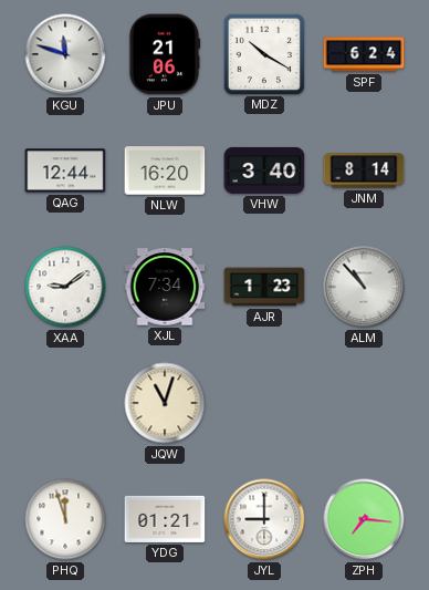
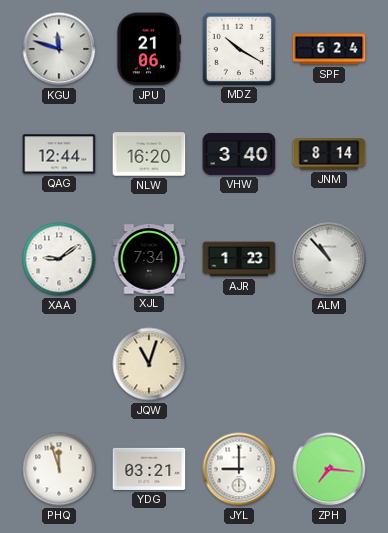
YDG: 01:21 -> 03:21 (149, 469)
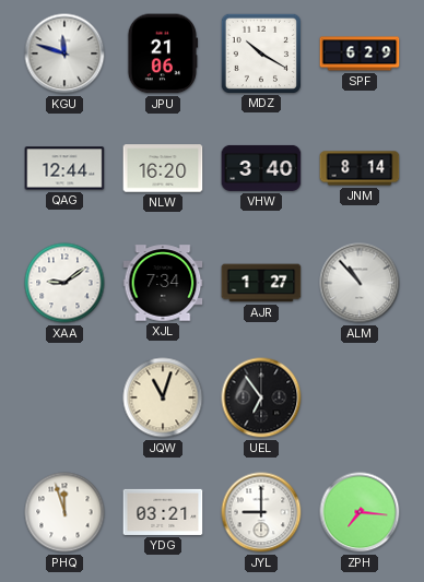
SPF: 6:24 -> 6:29 (360, 54)
AJR: 1:23 -> 1:27 (261, 283)
UEL: none -> 6:54 (261, 397)
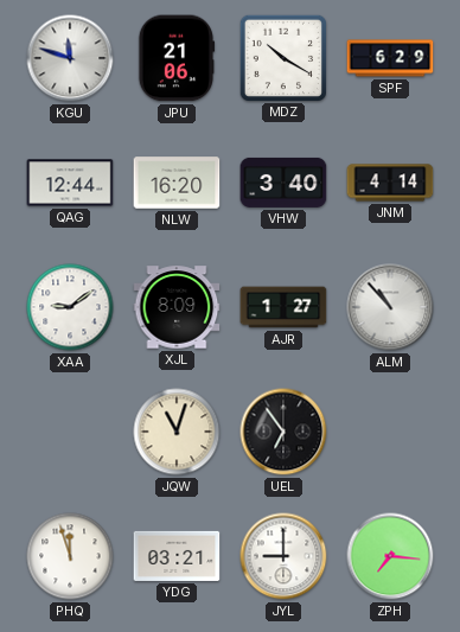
JNM: 8:14 -> 4:14 (390, 183)
XJL: 7:34 -> 8:09 (177, 307)
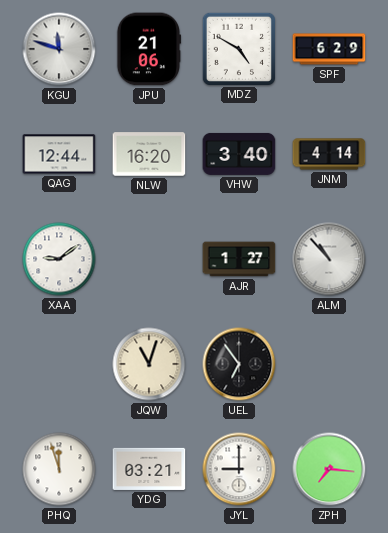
MDZ: 10:20 -> 4:50 (238, 48)
XJL: 8:09 -> none (177, 307)
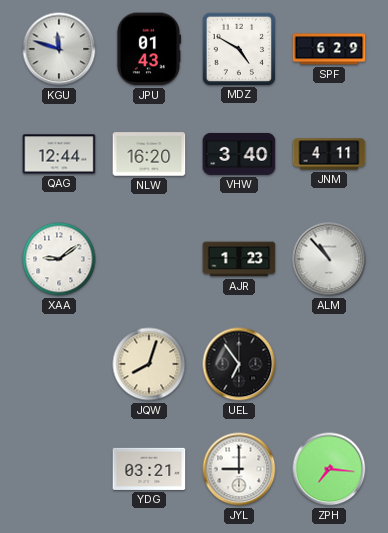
JPU: 21:06 -> 01:43 (149, 49)
JNM: 4:14 -> 4:11 (329, 154)
AJR: 1:27 -> 1:23 (239, 259)
JQW: 11:03 -> 8:03 (149, 364)
PHQ: 11:57 -> none (59, 469)
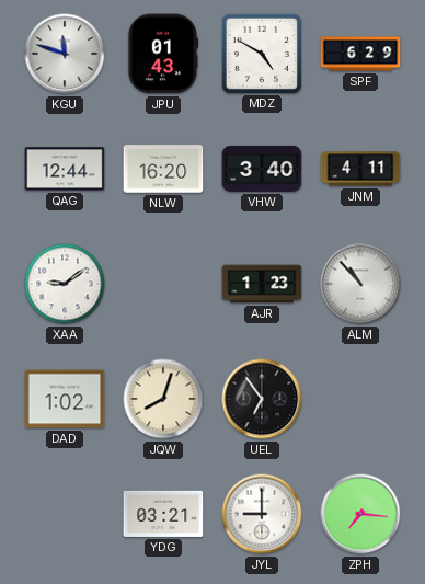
DAD: none -> 1:02 (65, 399)
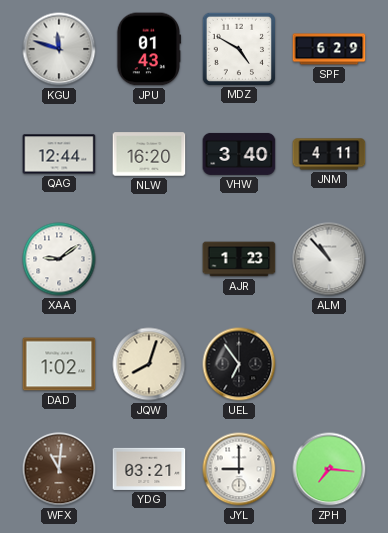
WFX: none -> 11:01 (59, 469)
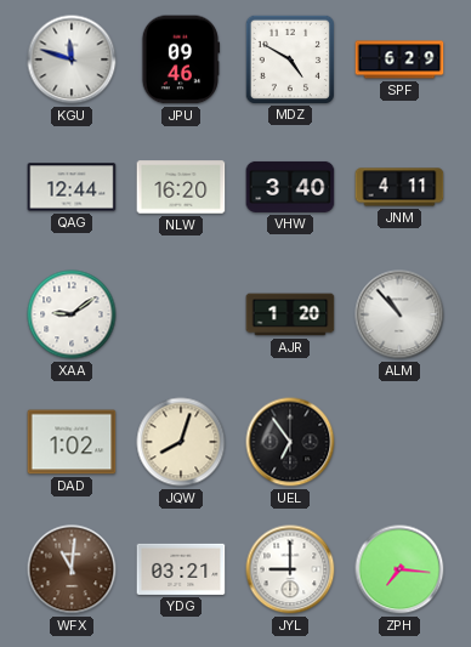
JPU: 01:43 -> 09:46 (181, 59)
AJR: 1:23 -> 1:20 (290, 314)
